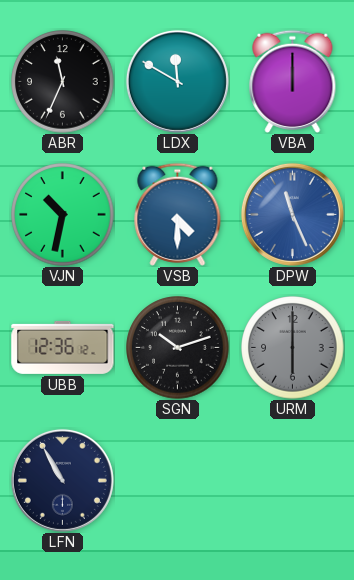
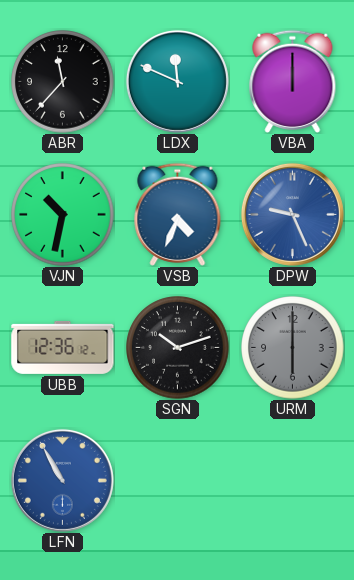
ABR: 11:34 -> 11:37 (63, 82)
LDX: 11:50 -> 11:49 (177, 81)
VSB: 4:30 -> 4:34 (178, 214)
DPW: 11:26 -> 9:26 (292, 214)
LFN dial: navy -> blue (62, 480)
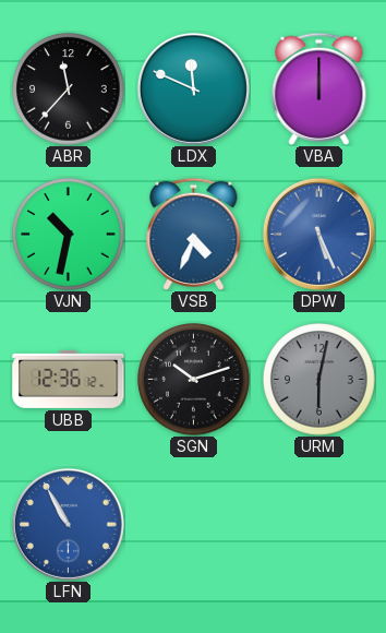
DPW: 9:26 -> 5:26 (318, 234)
URM: 6:00 -> 6:02 (319, 380)
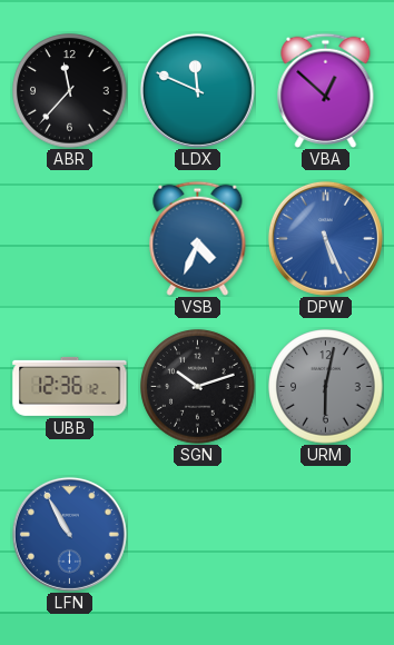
VBA: 12:00 -> 12:52 (326, 90)
VJN: 10:32 -> none (69, 235)
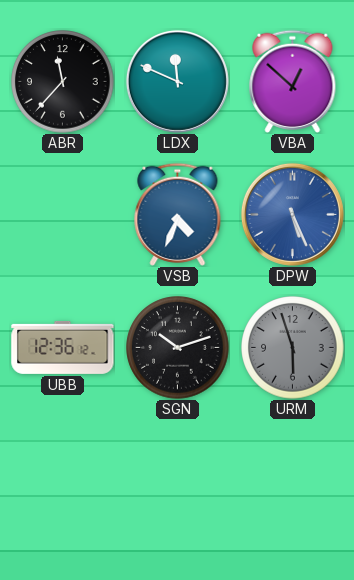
URM: 6:02 -> 5:57 (293, 348)
LFN: 10:55 -> none (69, 534)
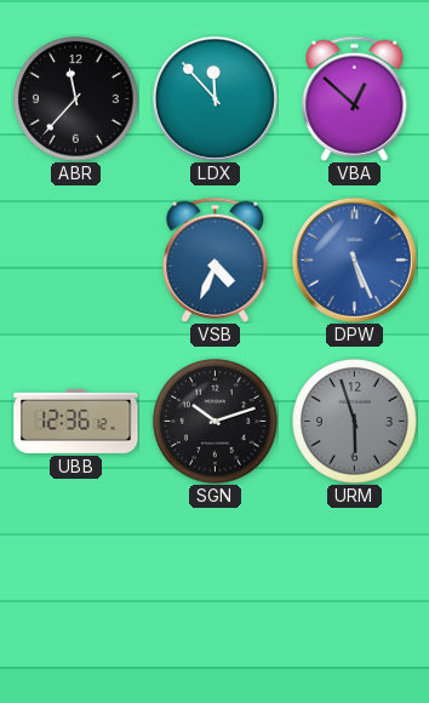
LDX: 11:49 -> 11:53 (215, 98)
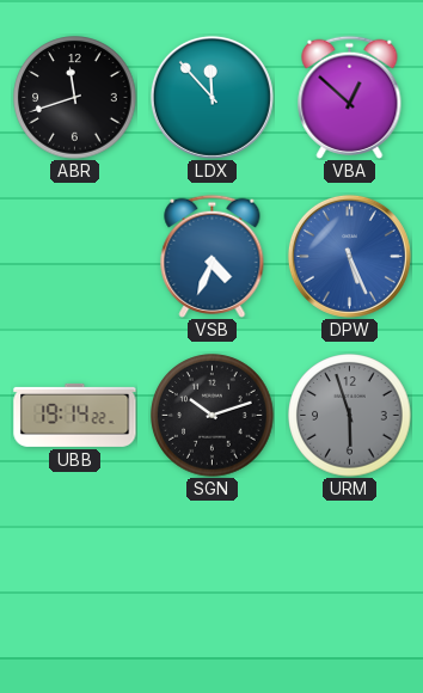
ABR: 11:37 -> 11:42 (75, 98)
UBB: 12:36 -> 19:14 (75, 415)
